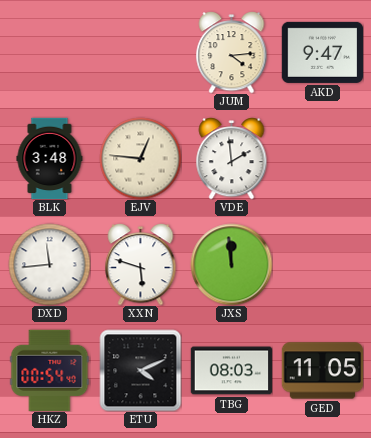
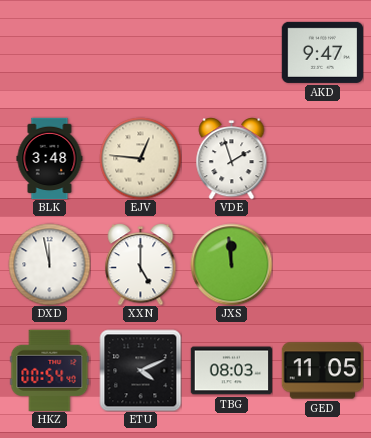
JUM: 4:14 -> none (232, 52)
VDE: 1:59 -> 1:57 (232, 158)
DXD: 11:44 -> 11:58 (49, 264)
XXN: 5:48 -> 5:00 (141, 264)
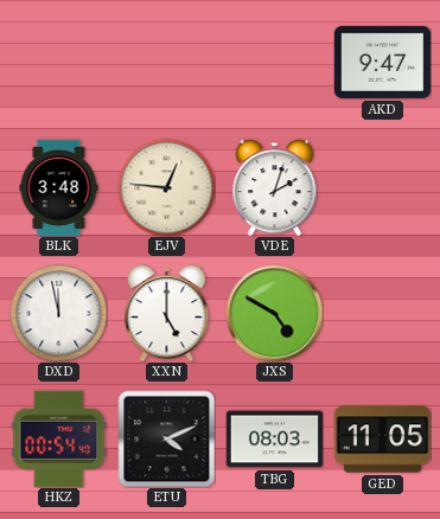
VDE: 1:57 -> 2:03 (275, 187)
JXS: 11:59 -> 4:50 (274, 313)
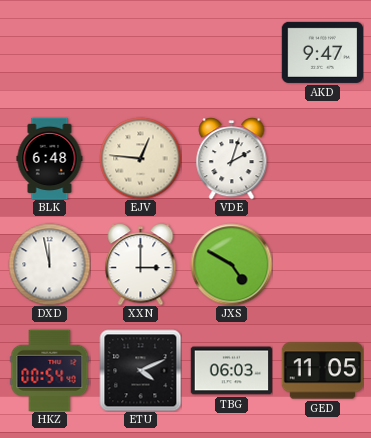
BLK: 3:48 -> 6:48 (50, 158)
XXN: 5:00 -> 3:00 (141, 264)
TBG: 08:03 -> 06:03 (231, 371)
